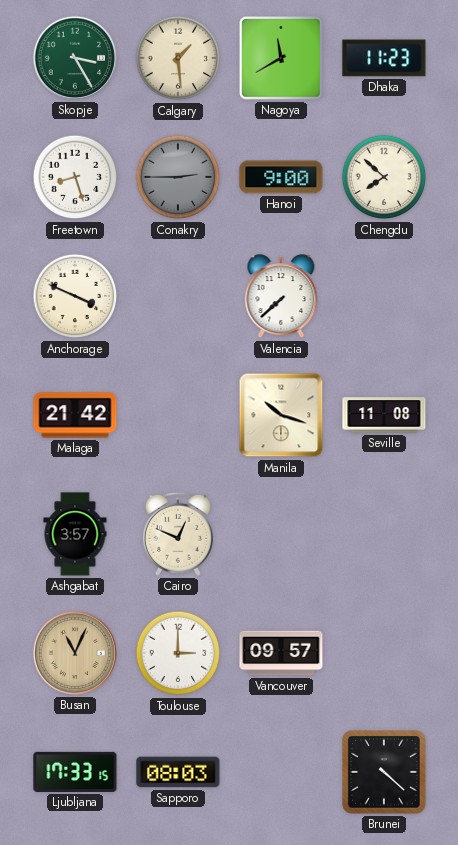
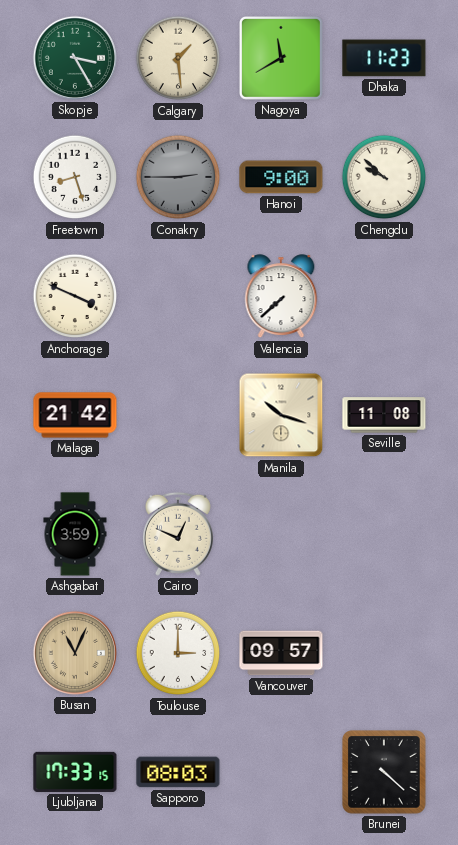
Chengdu: 7:52 -> 9:52 (384, 177)
Ashgabat: 3:57 -> 3:59 (75, 534)
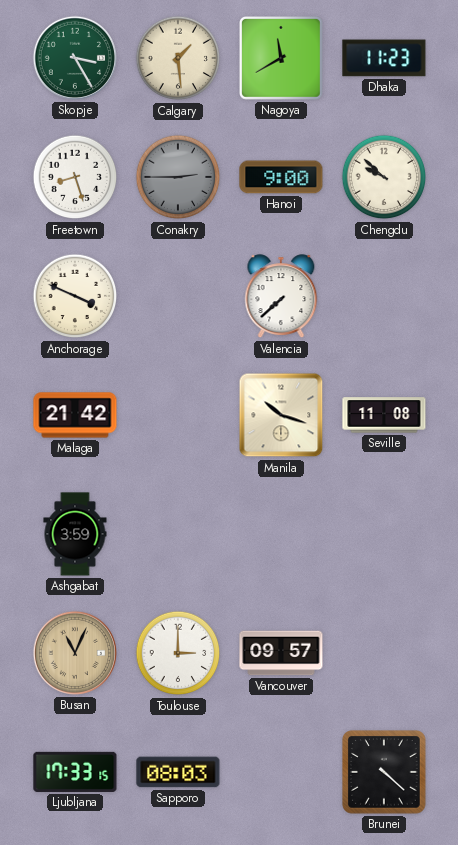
Cairo: 12:49 -> none (178, 534)
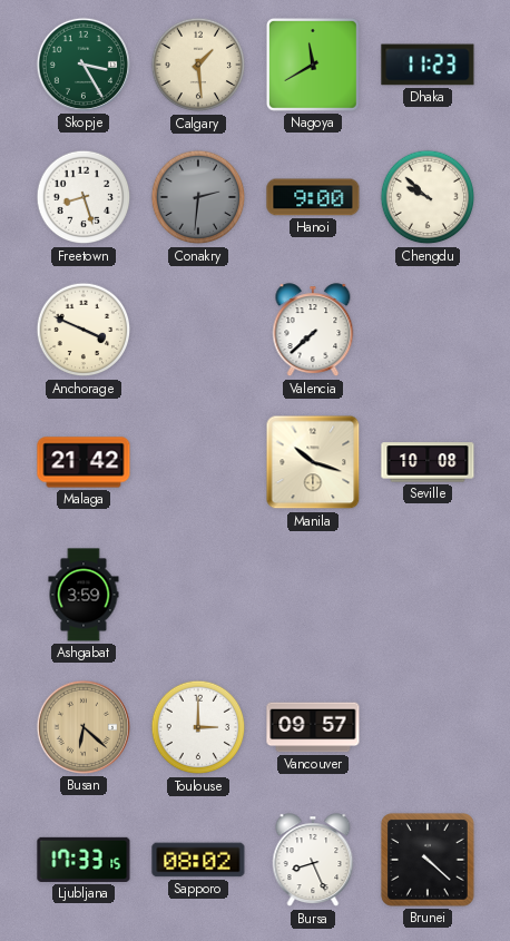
Conakry: 2:45 -> 2:31 (198, 197)
Seville: 11:08 -> 10:08 (428, 462)
Busan: 11:04 -> 6:22 (84, 727)
Sapporo: 08:03 -> 08:02 (198, 860)
Bursa: none -> 8:26 (313, 861)
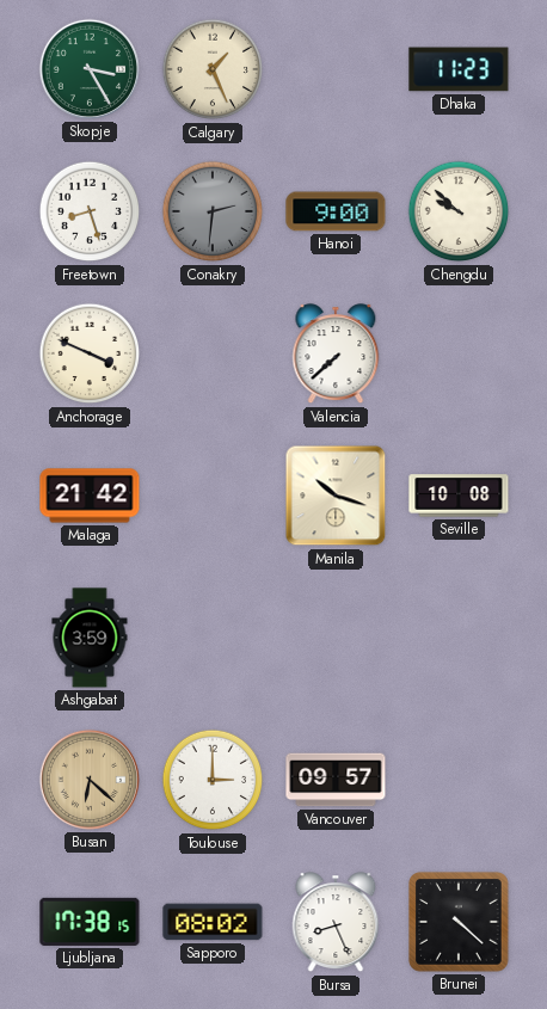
Calgary: 1:29 -> 1:26 (213, 69)
Nagoya: 11:40 -> none (313, 65)
Ljubljana: 17:33 -> 17:38 (90, 922)
